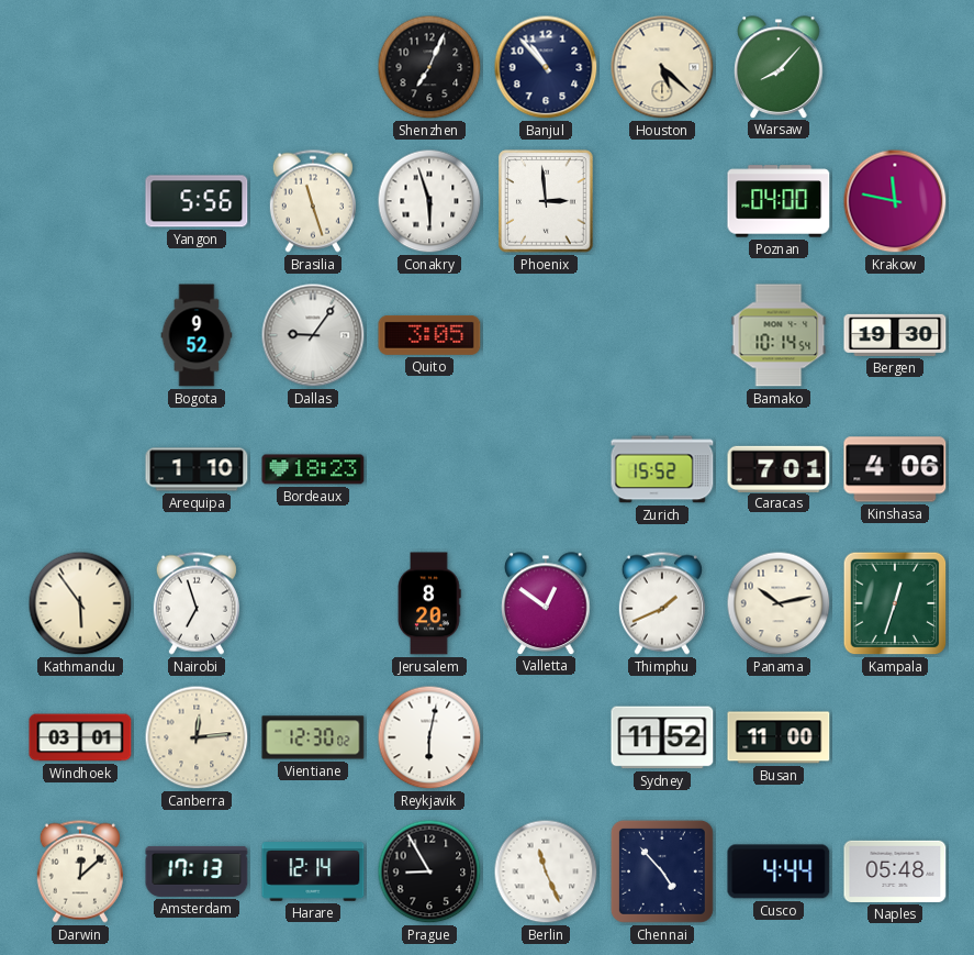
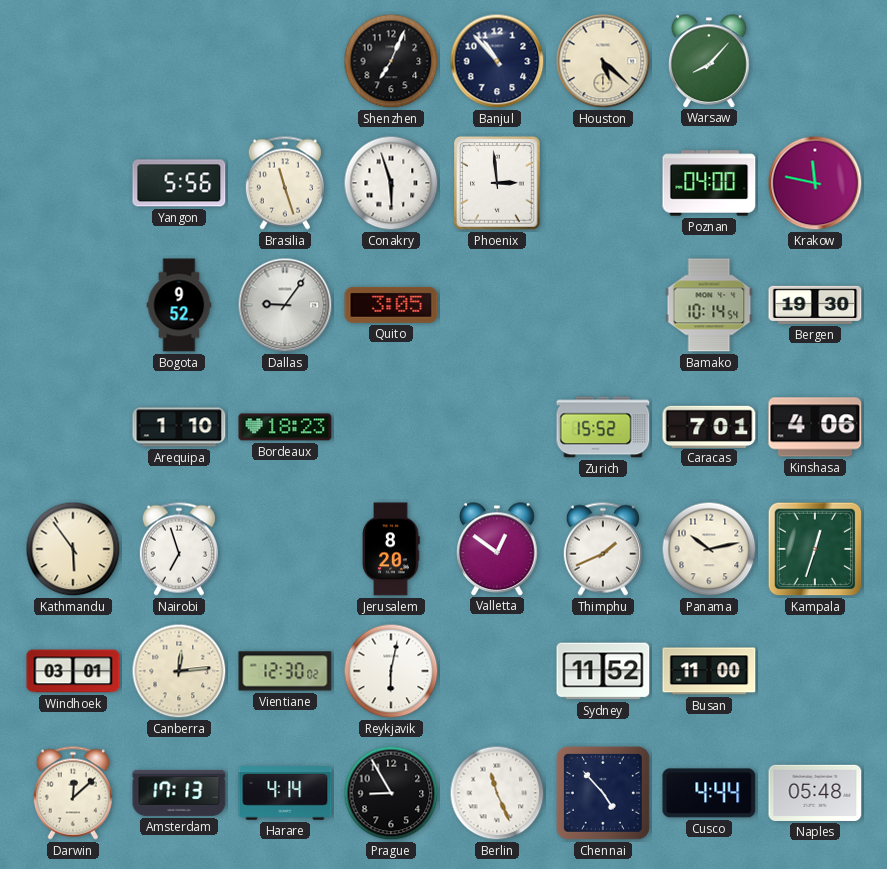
Harare: 12:14 -> 4:14 (285, 793)
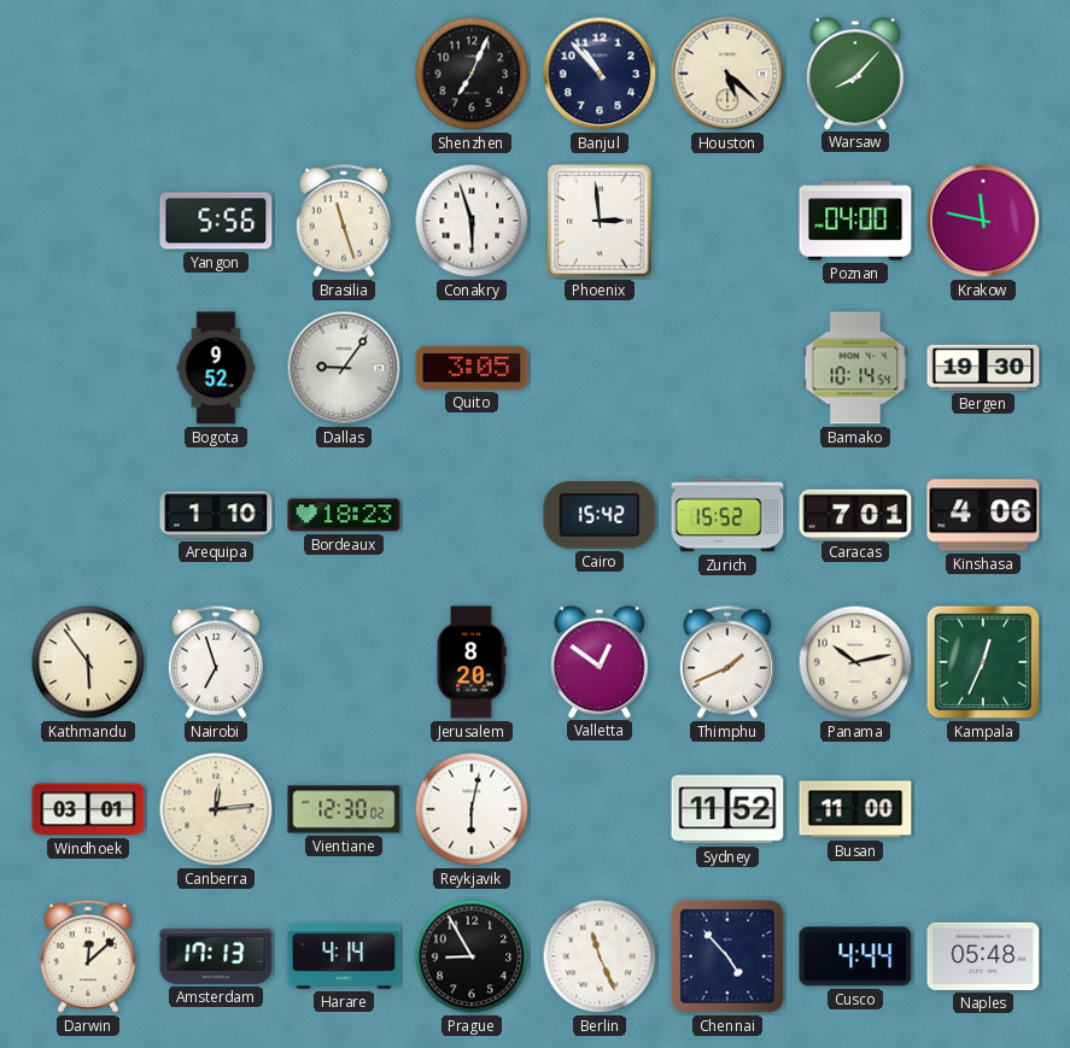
Cairo: none -> 15:42 (600, 515)
Kampala: 12:33 -> 12:34 (983, 662)
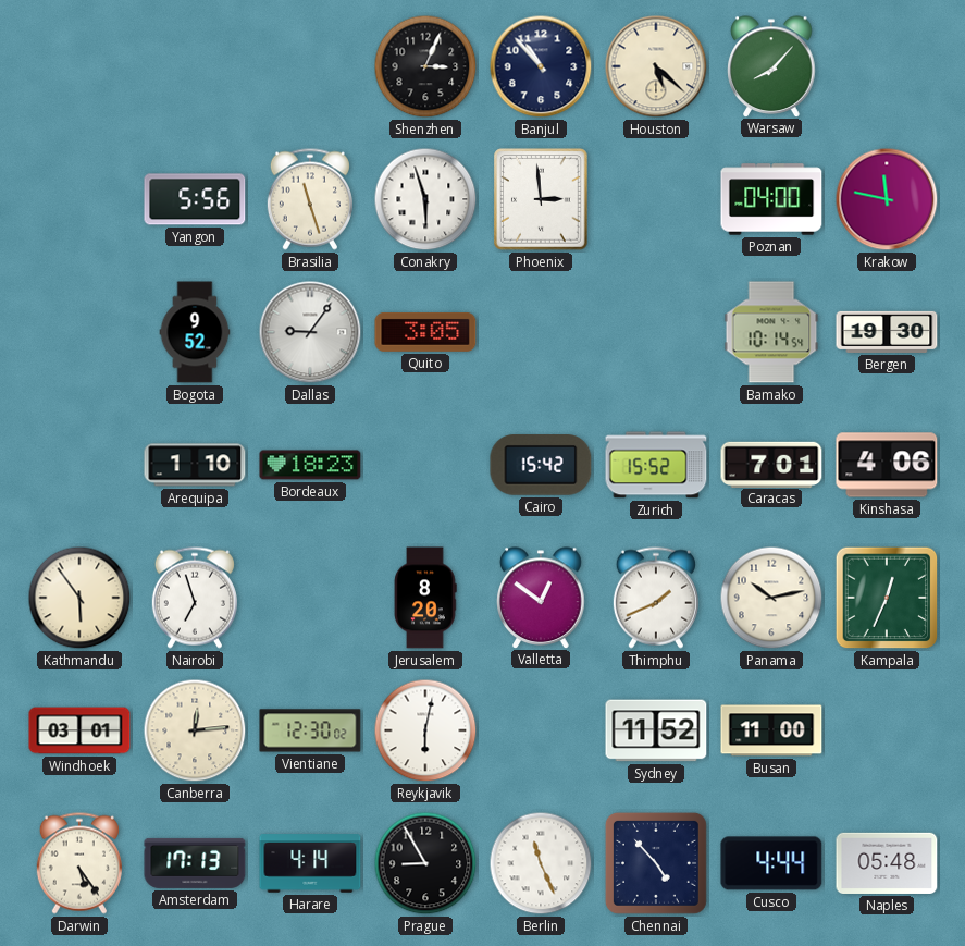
Shenzhen: 7:04 -> 3:04 (425, 66)
Darwin: 12:08 -> 5:24 (79, 863)
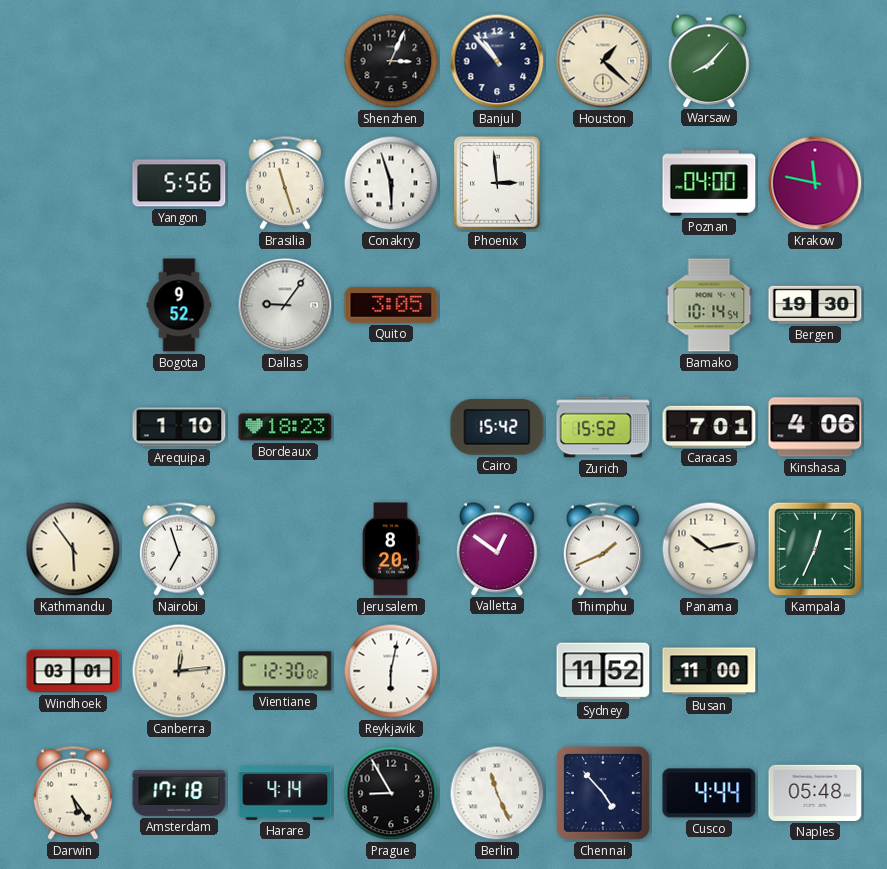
Houston: 5:22 -> 1:22 (603, 61)
Amsterdam: 17:13 -> 17:18 (179, 793)
